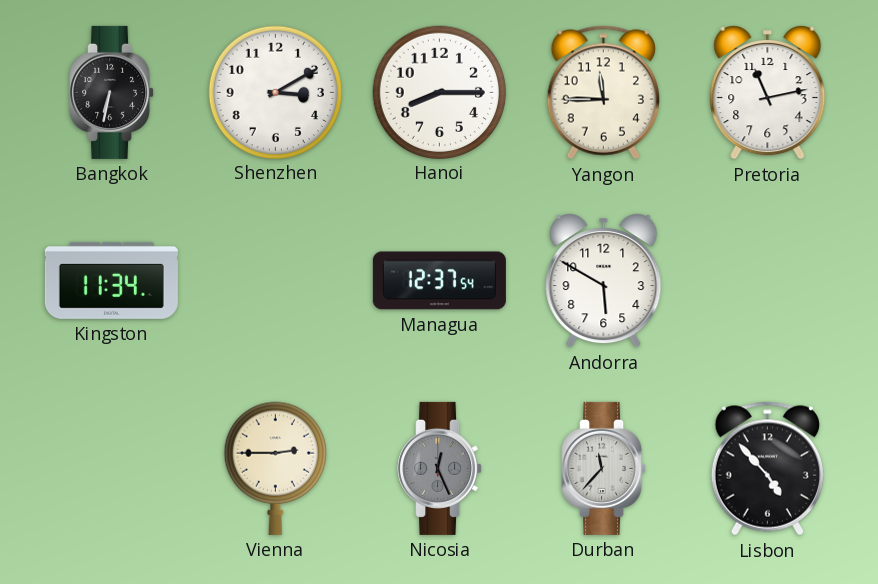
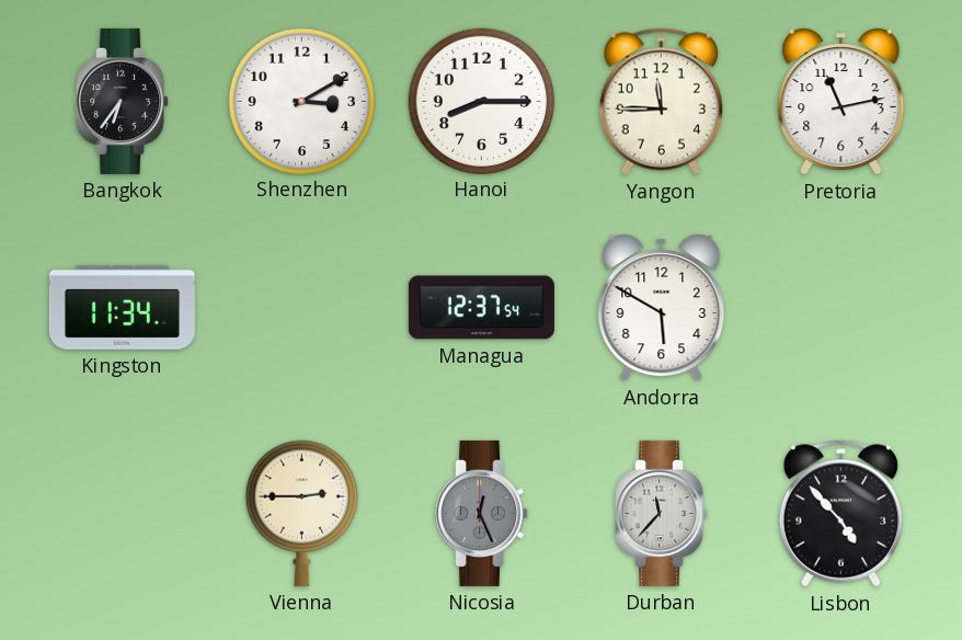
Bangkok: 6:32 -> 6:36 (123, 101)
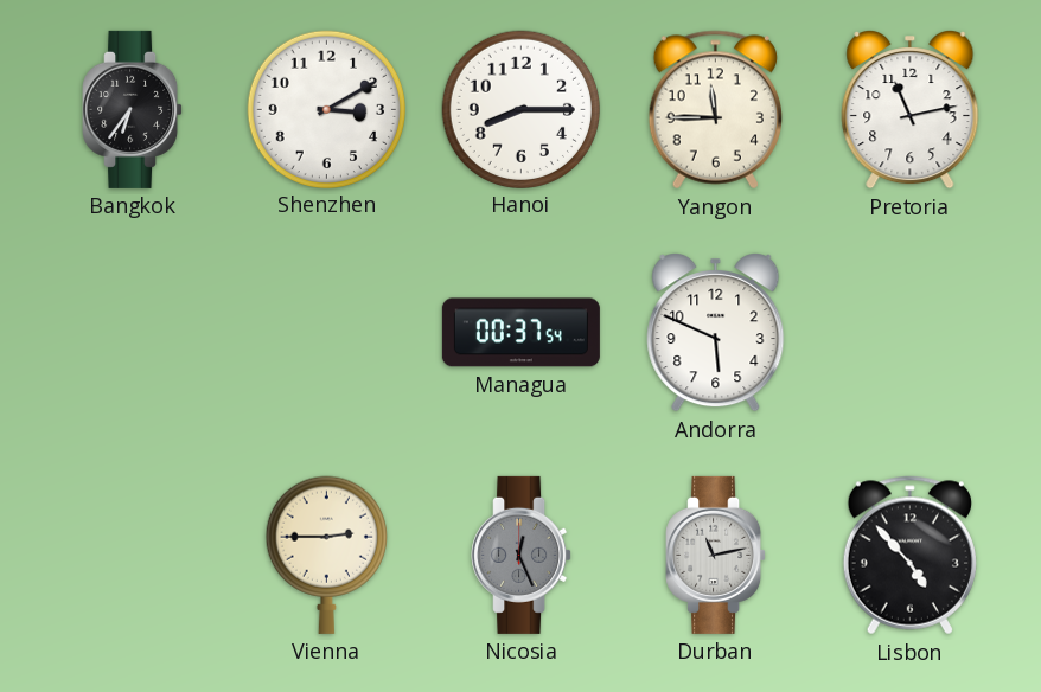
Kingston: 11:34 -> none (122, 307)
Managua: 12:37 -> 00:37 (520, 333)
Andorra: 5:50 -> 5:49 (716, 333)
Durban: 11:37 -> 11:13 (716, 555)
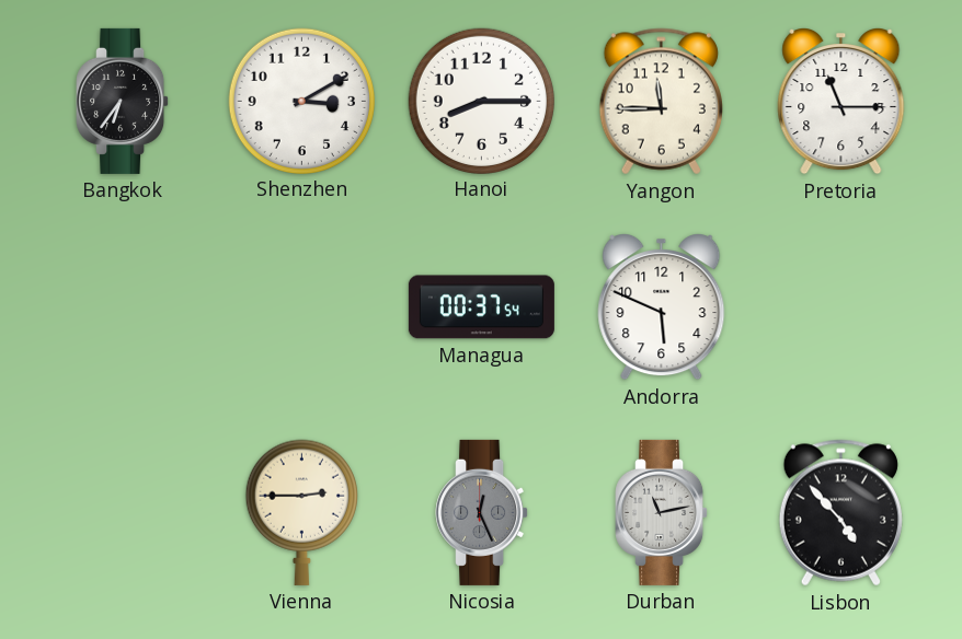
Pretoria: 11:13 -> 11:15 (841, 102)
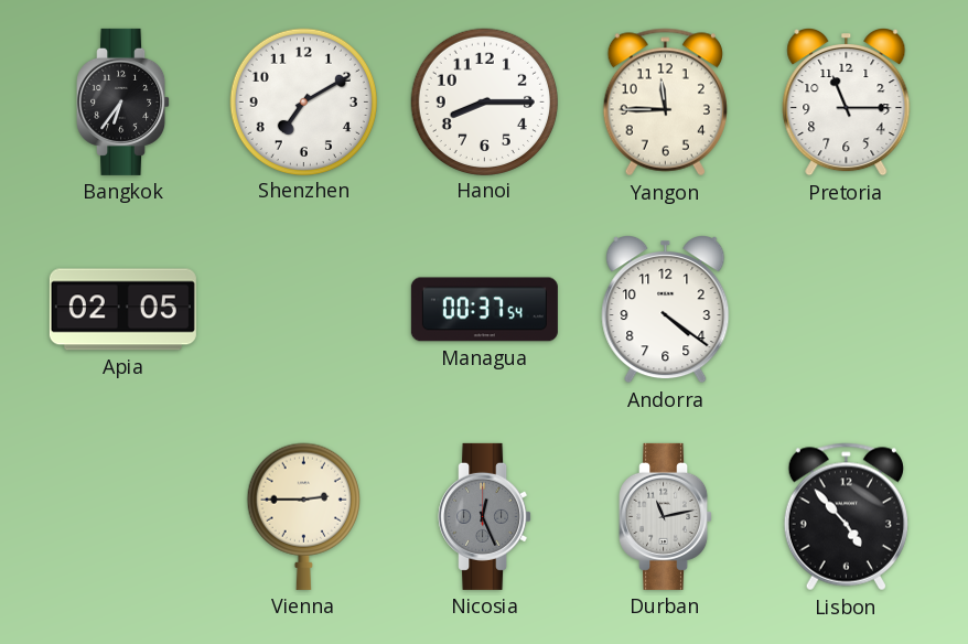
Shenzhen: 3:10 -> 7:10 (303, 101)
Apia: none -> 02:05 (122, 310)
Andorra: 5:49 -> 4:21 (666, 310)
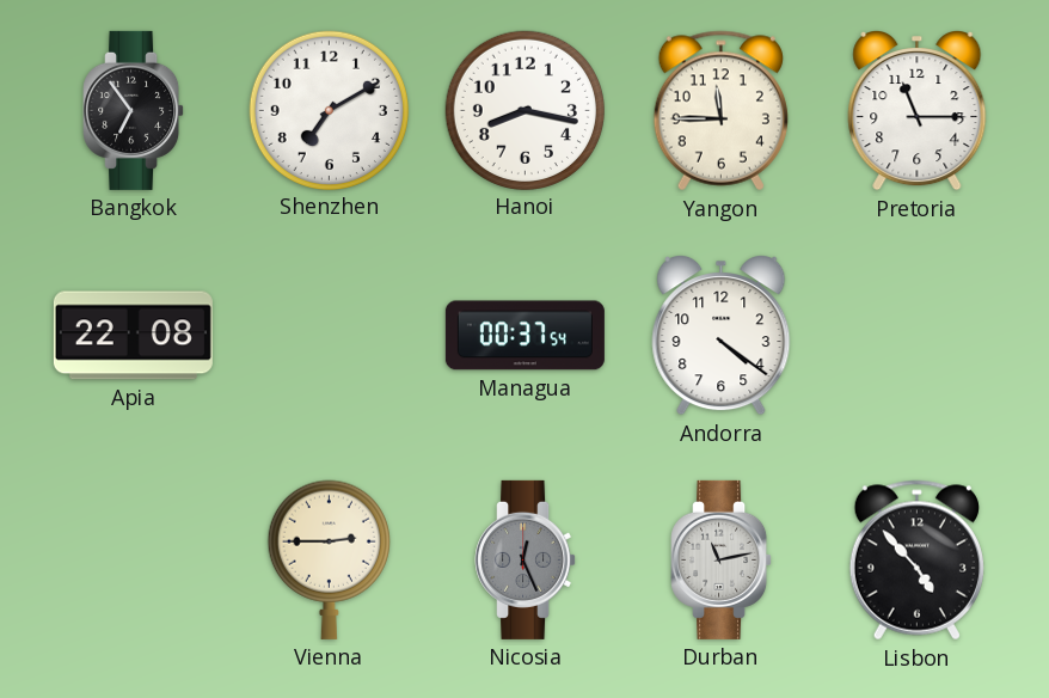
Bangkok: 6:36 -> 6:54 (134, 110)
Hanoi: 8:15 -> 8:17 (524, 110)
Apia: 02:05 -> 22:08 (133, 336)
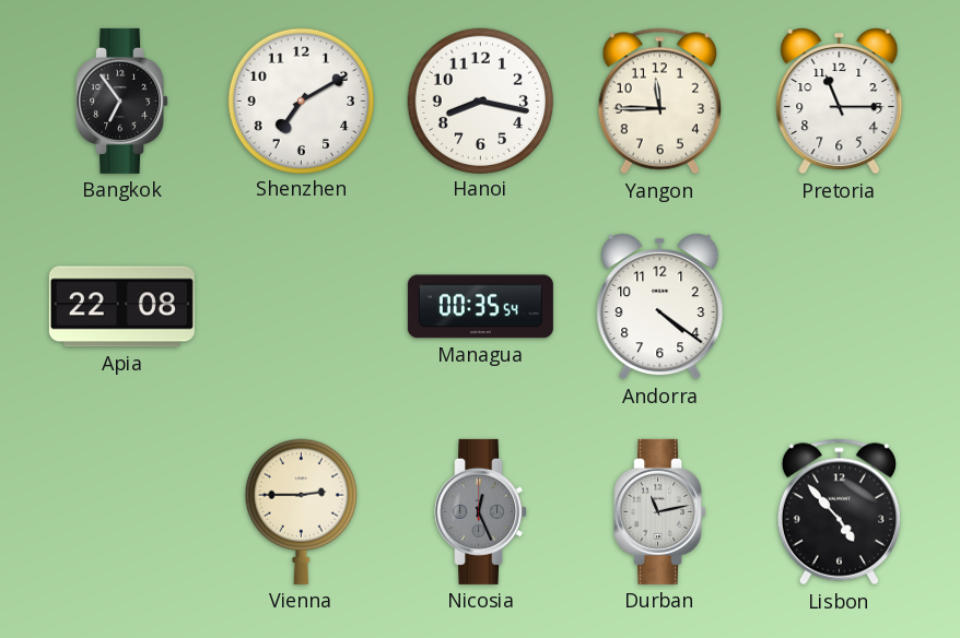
Managua: 00:37 -> 00:35 (480, 307)
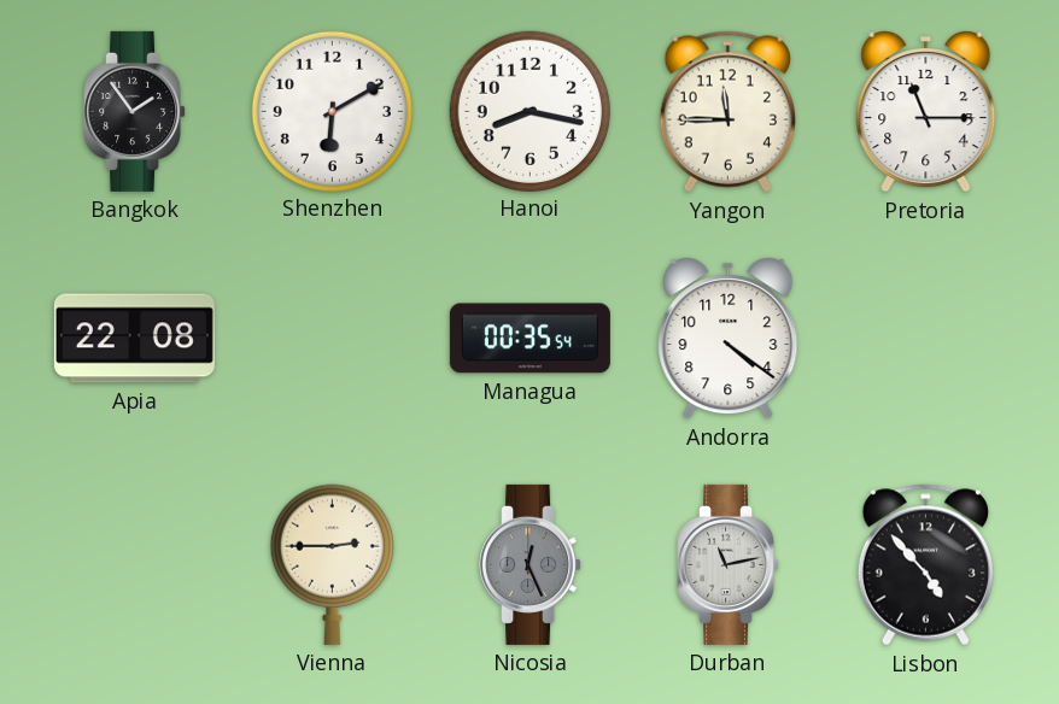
Bangkok: 6:54 -> 1:54 (135, 111)
Shenzhen: 7:10 -> 6:10 (332, 111)
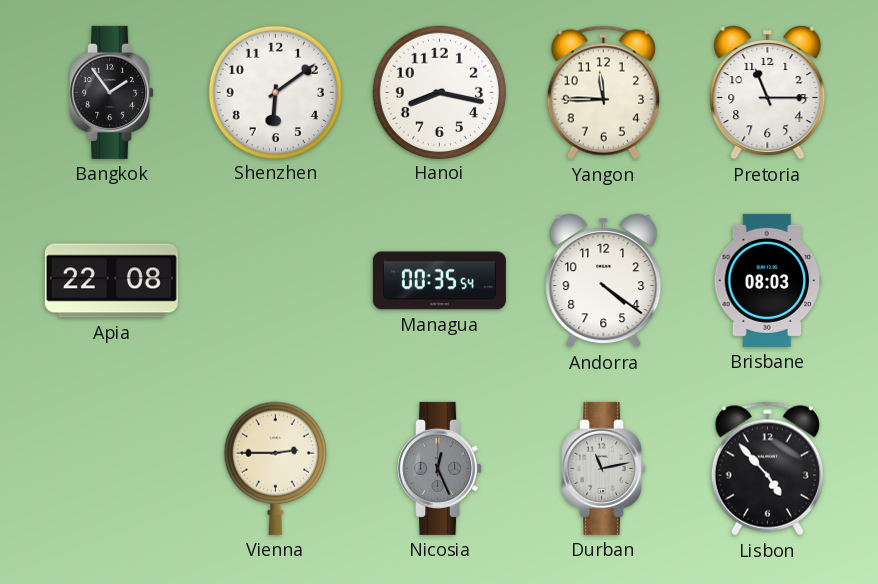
Shenzhen: 6:10 -> 6:09 (275, 92)
Brisbane: none -> 08:03 (768, 280)
